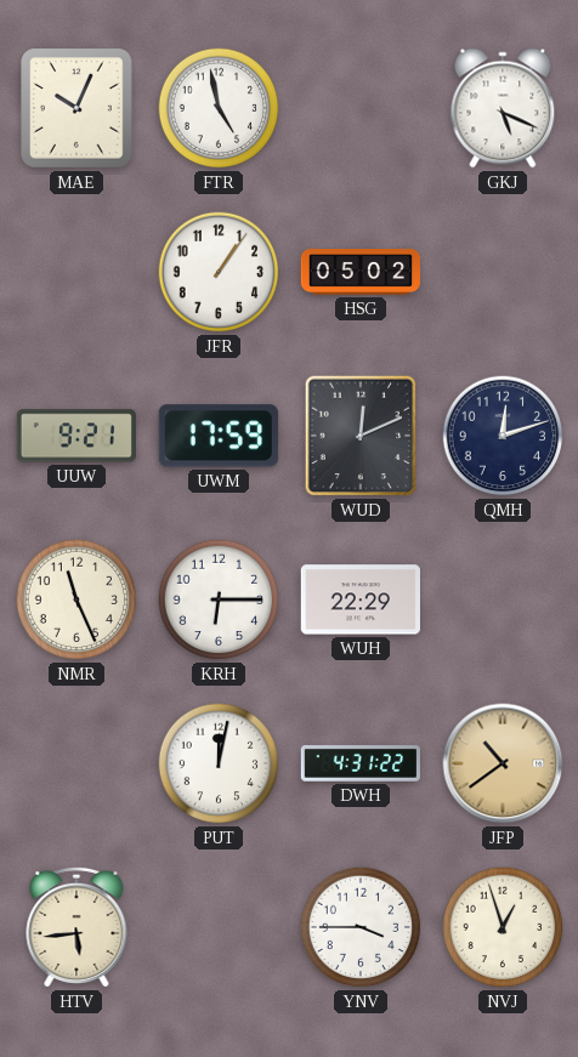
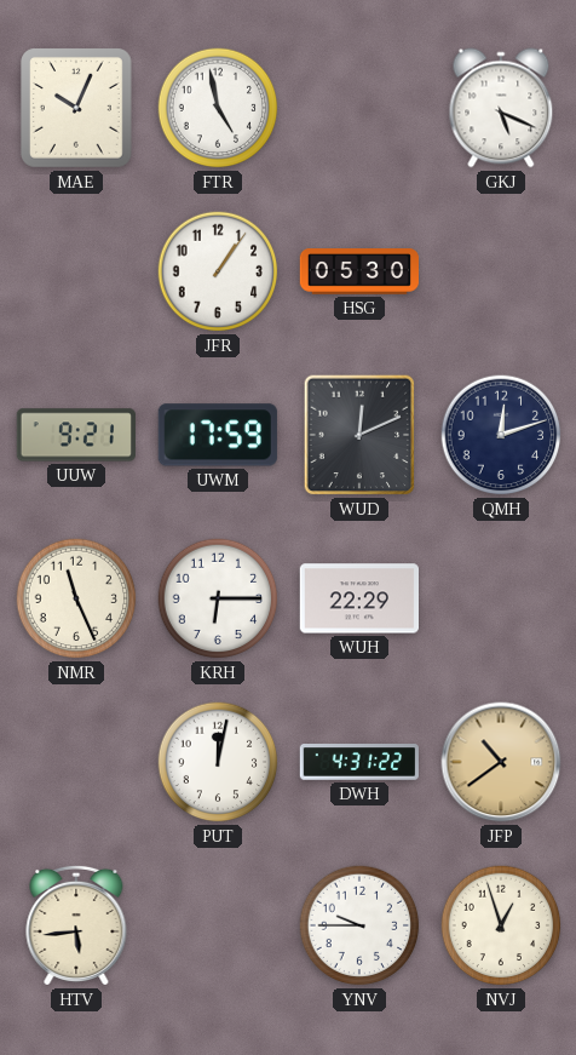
HSG: 05:02 -> 05:30 (358, 271)
YNV: 3:45 -> 9:45 (359, 925)
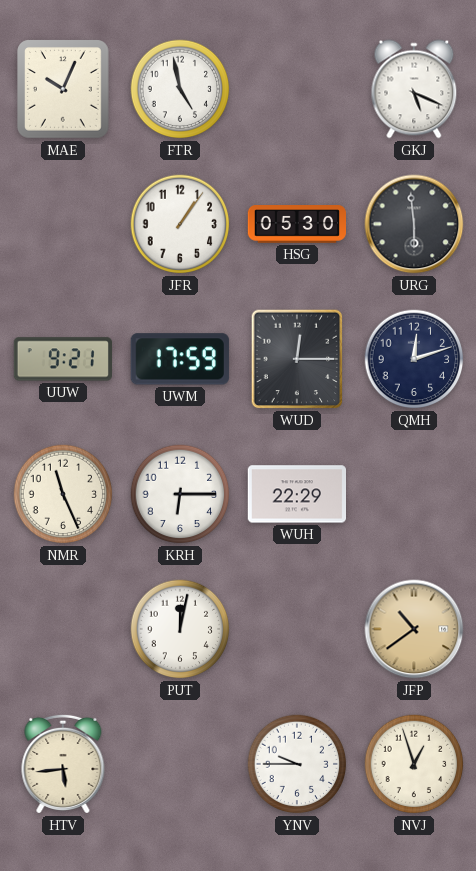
URG: none -> 5:59 (414, 224)
WUD: 12:11 -> 12:15 (297, 359)
DWH: 4:31 -> none (358, 762)
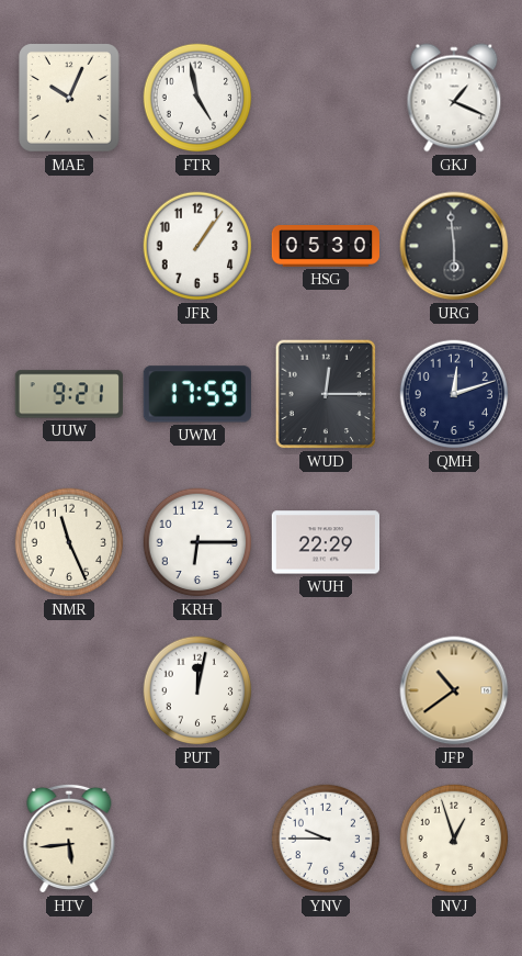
GKJ: 5:19 -> 1:19 (454, 98)
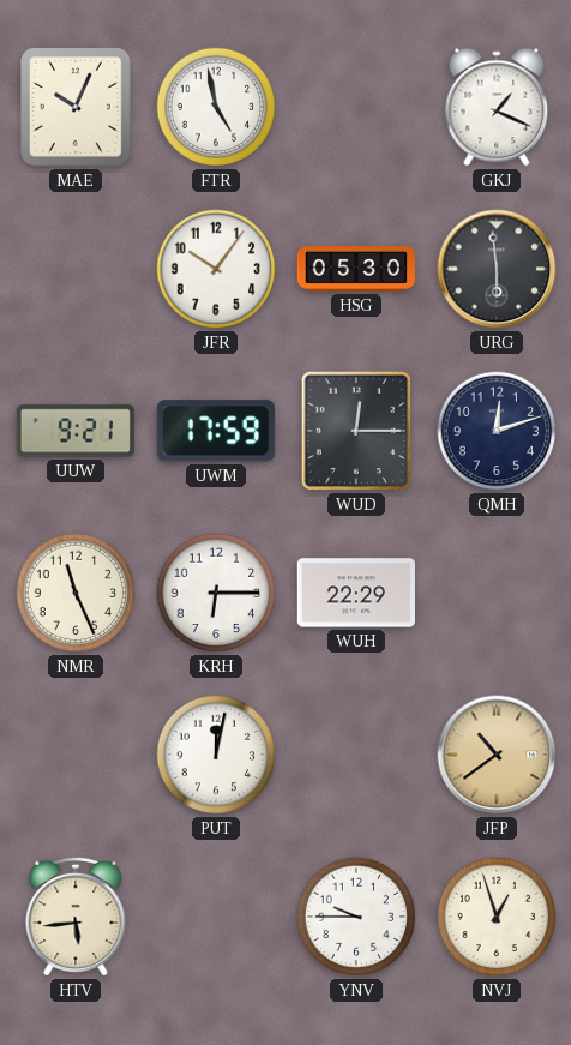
JFR: 1:06 -> 10:06 (216, 269)
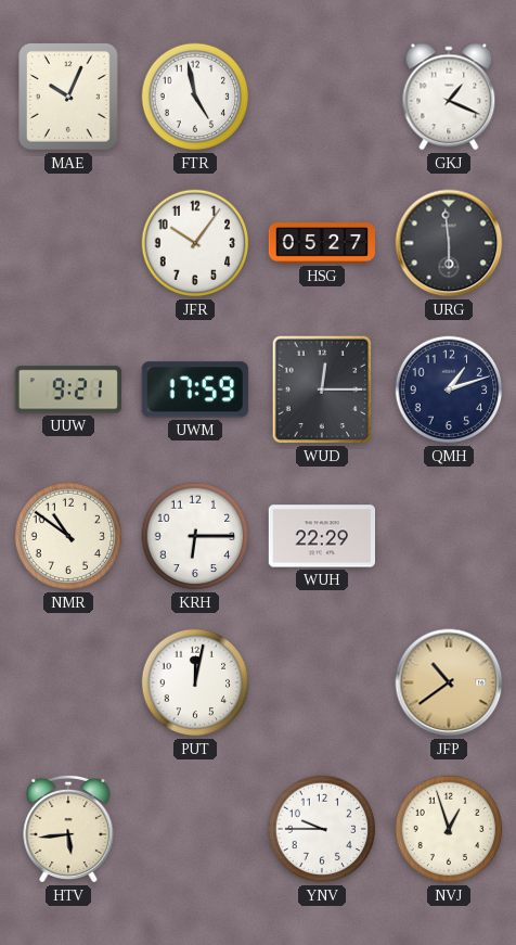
HSG: 05:30 -> 05:27 (321, 243)
QMH: 12:12 -> 1:12 (449, 390)
NMR: 11:26 -> 10:51 (68, 536)
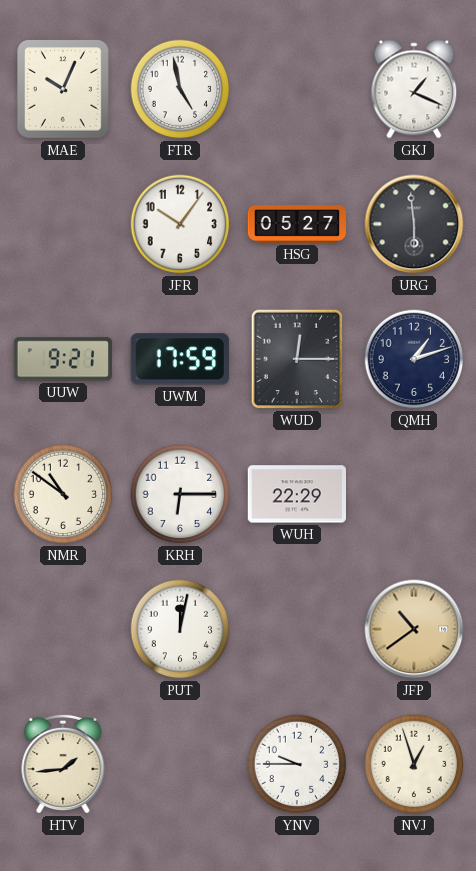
HTV: 5:44 -> 1:44 (63, 764)
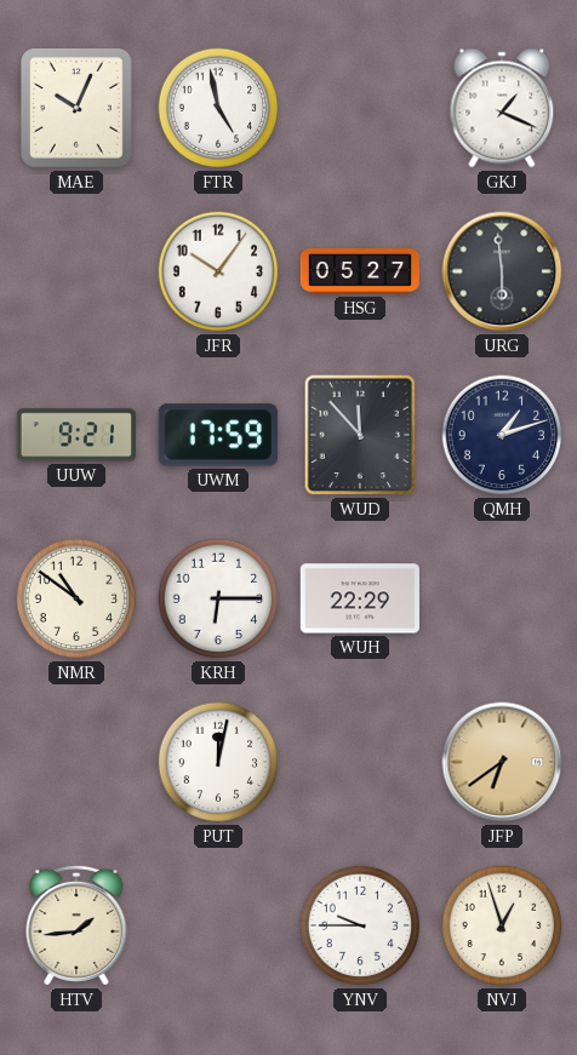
WUD: 12:15 -> 11:53 (360, 435)
JFP: 10:39 -> 6:39 (502, 762)
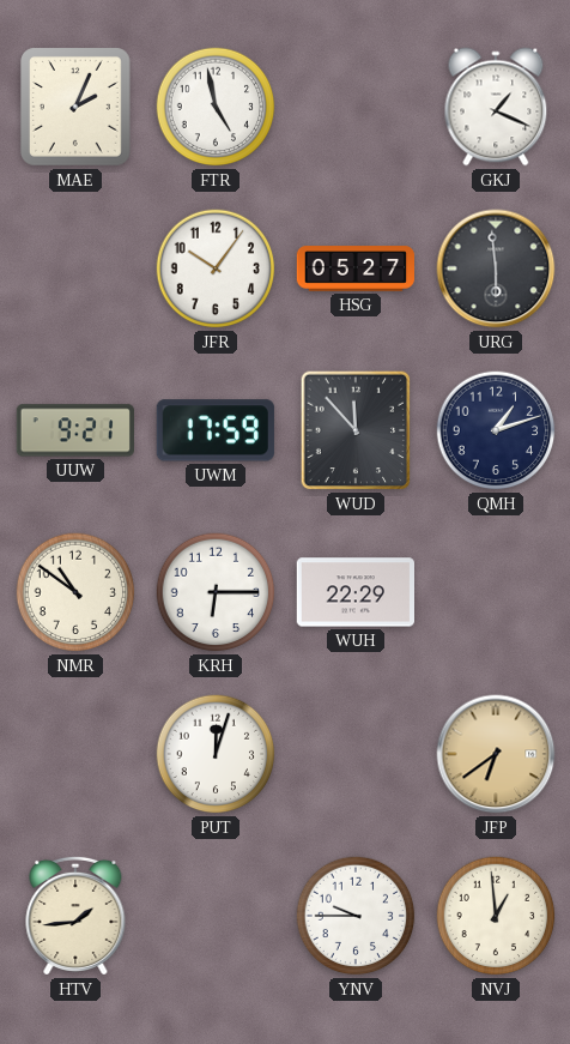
MAE: 10:04 -> 2:04 (77, 108)
PUT: 12:02 -> 12:03 (216, 754)
NVJ: 12:57 -> 12:59 (496, 916)
